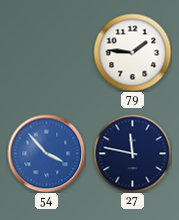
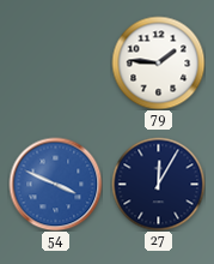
54: 3:53 -> 3:49 (55, 184)
27: 11:47 -> 12:05 (158, 184)
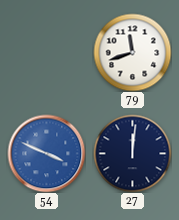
79: 1:46 -> 11:42 (132, 52)
27: 12:05 -> 12:01 (132, 153)
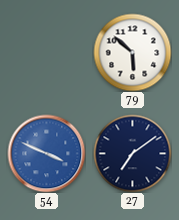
79: 11:42 -> 5:52 (132, 52)
27: 12:01 -> 7:09 (132, 153)
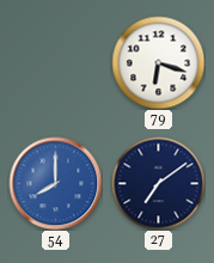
79: 5:52 -> 6:18 (158, 62)
54: 3:49 -> 8:00 (55, 183)
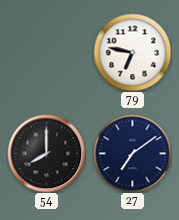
79: 6:18 -> 6:47 (132, 52)
54 dial: blue -> black (46, 153)
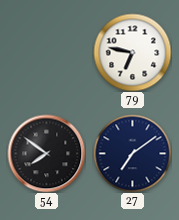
54: 8:00 -> 7:51 (46, 153)
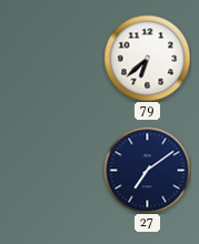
79: 6:47 -> 6:38 (147, 58)
54: 7:51 -> none (46, 153)
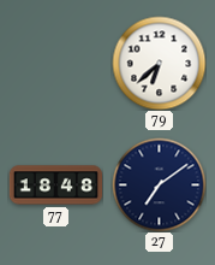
77: none -> 18:48 (55, 185)
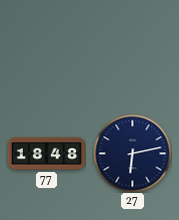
79: 6:38 -> none (159, 63)
27: 7:09 -> 6:13 (132, 153)
